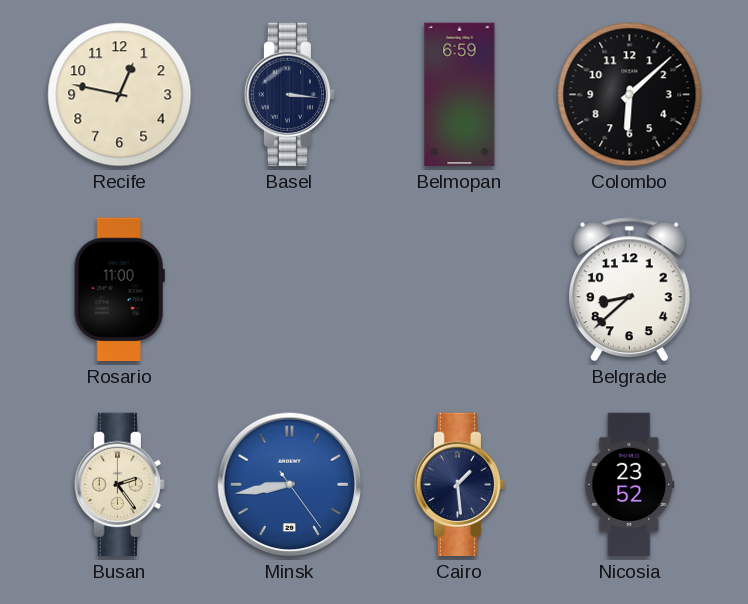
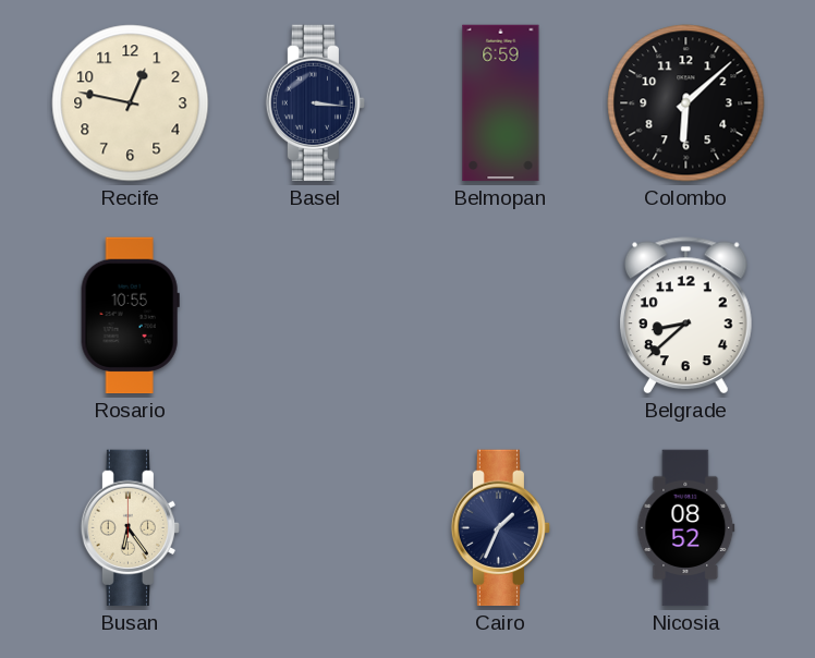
Rosario: 11:00 -> 10:55 (130, 316)
Busan: 2:24 -> 6:24 (130, 528)
Minsk: 8:43 -> none (290, 485)
Cairo: 1:29 -> 1:34 (500, 528)
Nicosia: 23:52 -> 08:52 (686, 528)
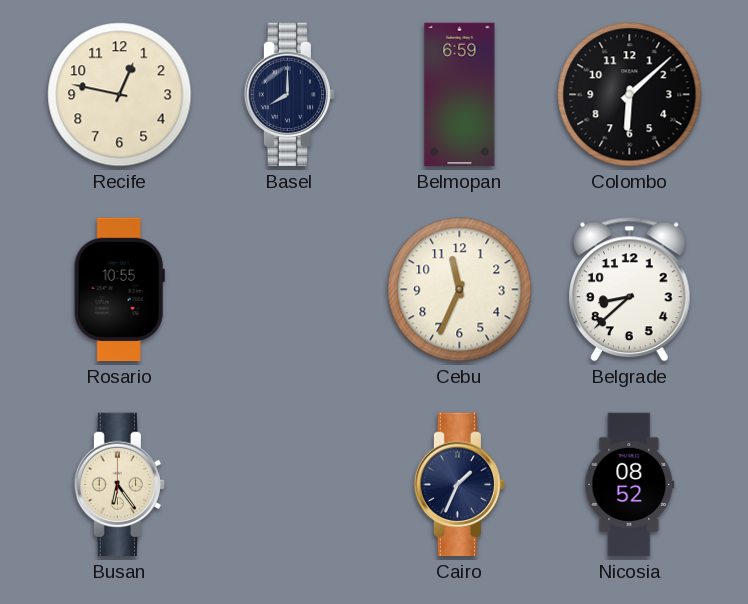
Basel: 3:16 -> 8:00 (289, 95)
Cebu: none -> 11:34 (460, 290)
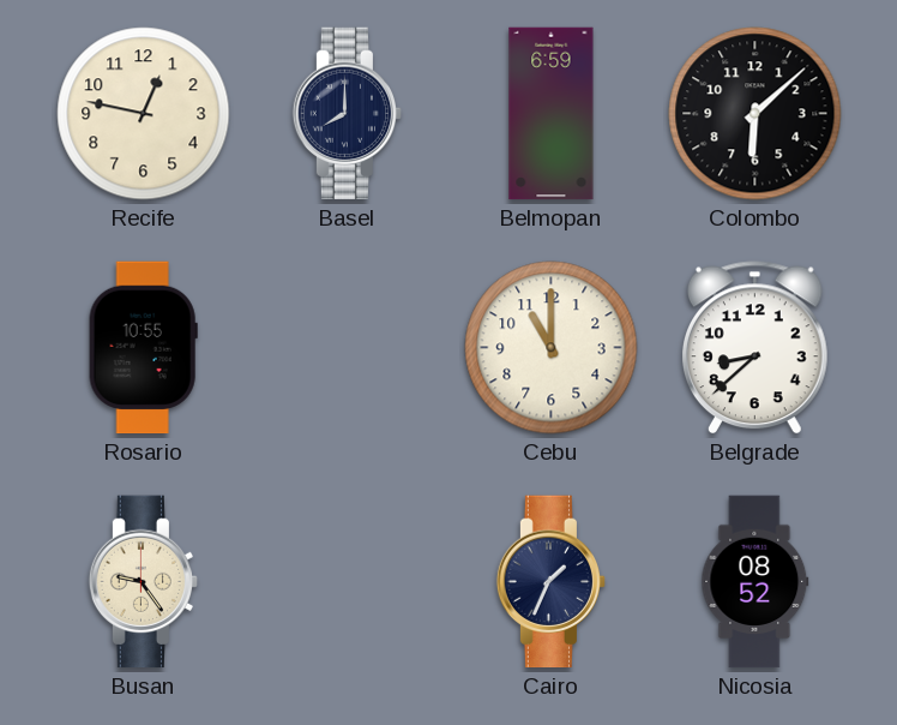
Cebu: 11:34 -> 11:00 (552, 348)
Busan: 6:24 -> 9:24 (143, 582)
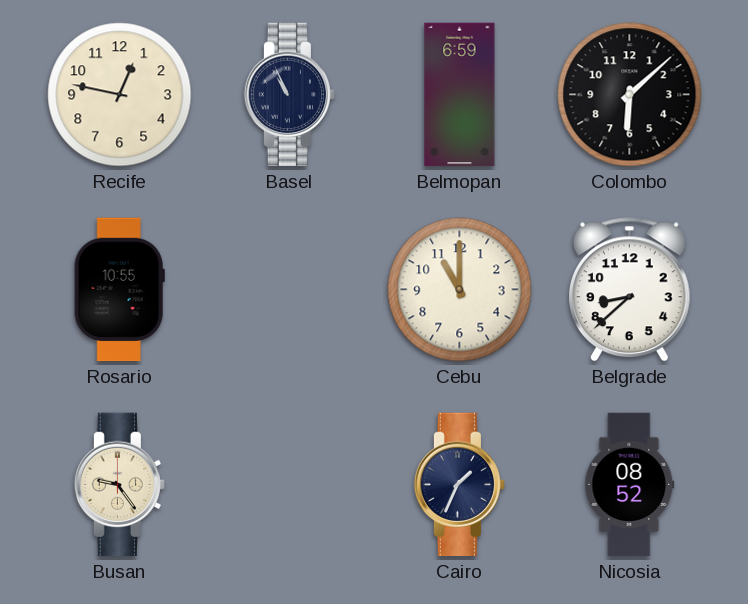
Basel: 8:00 -> 10:56 (289, 95)
